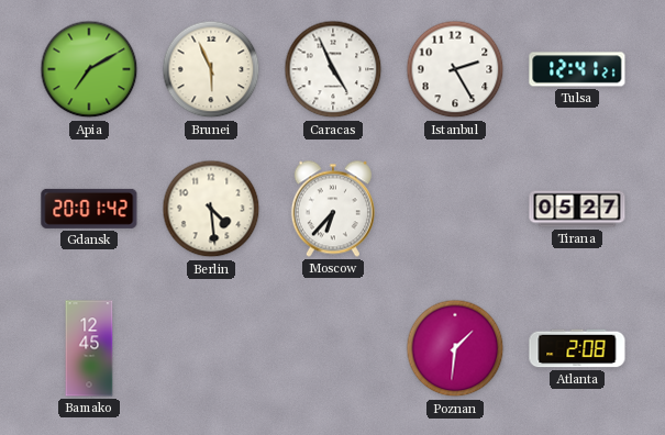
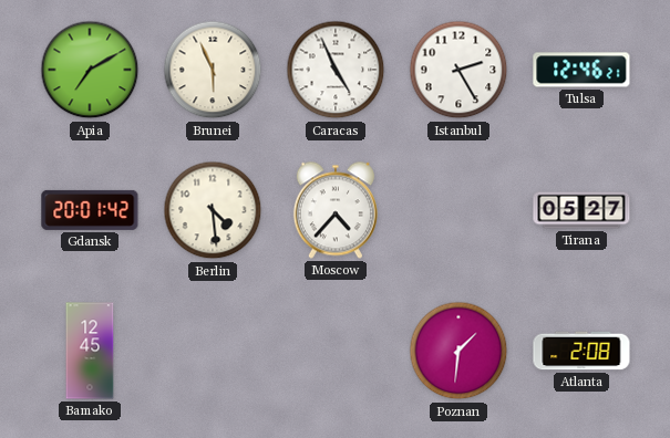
Tulsa: 12:41 -> 12:46 (581, 70)
Moscow: 6:37 -> 4:37 (336, 210)
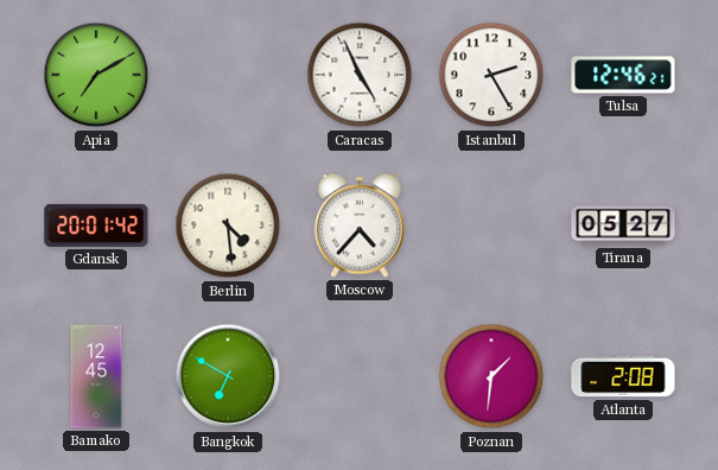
Brunei: 5:56 -> none (213, 70)
Bangkok: none -> 6:50 (228, 376)
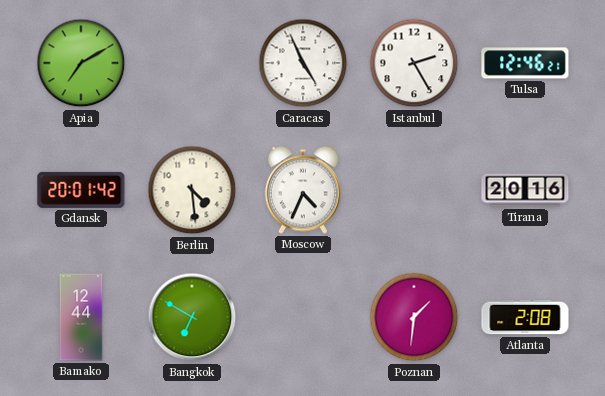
Moscow: 4:37 -> 4:34 (303, 190)
Tirana: 05:27 -> 20:16 (525, 190)
Bamako: 12:45 -> 12:44 (81, 317)
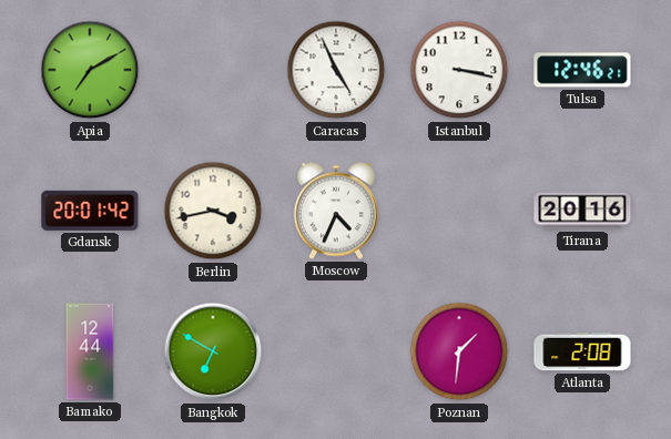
Istanbul: 2:25 -> 3:17 (459, 70)
Berlin: 4:29 -> 3:43 (213, 211)
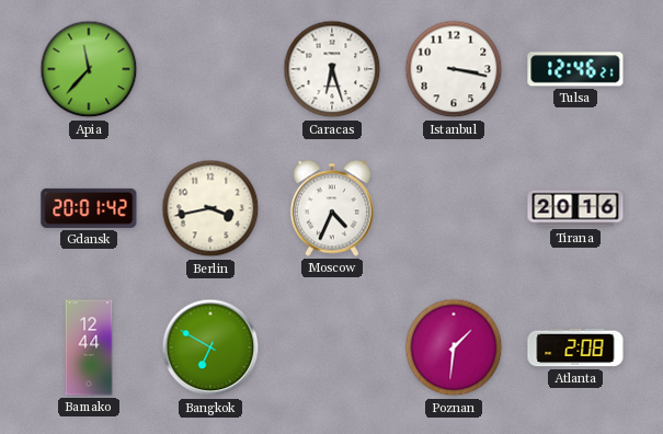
Apia: 7:10 -> 11:37 (89, 69)
Caracas: 4:56 -> 6:27 (332, 69)
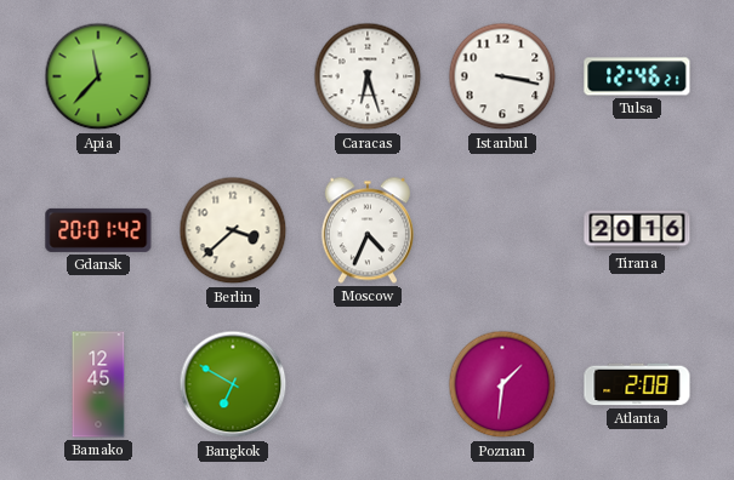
Berlin: 3:43 -> 3:38 (233, 230)
Bamako: 12:44 -> 12:45 (98, 384)
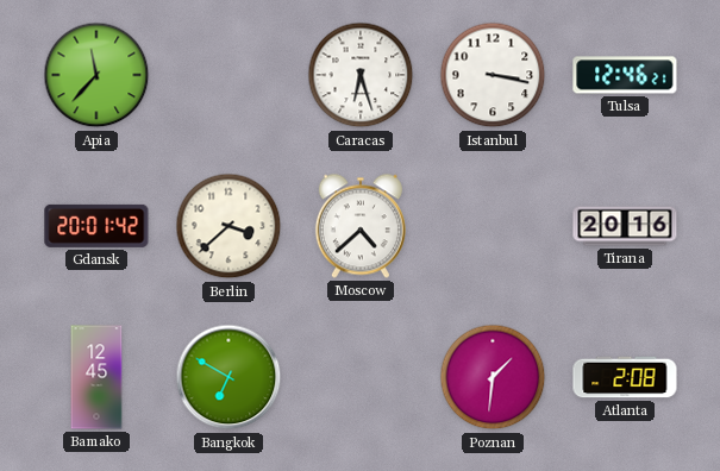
Moscow: 4:34 -> 4:38 (361, 226)
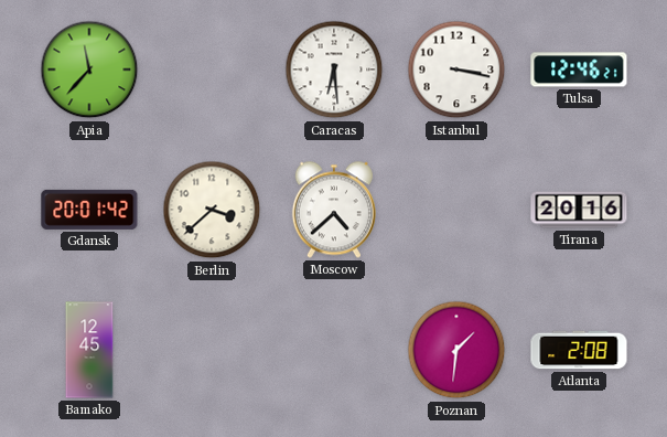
Caracas: 6:27 -> 6:29 (334, 70)
Bangkok: 6:50 -> none (228, 377)
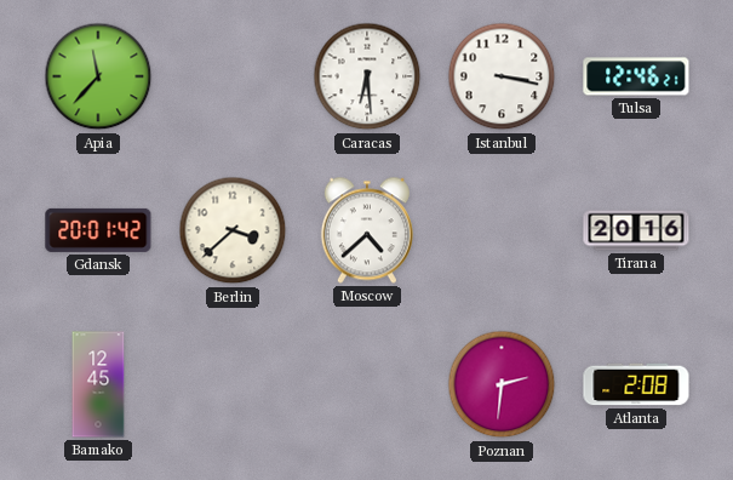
Poznan: 1:31 -> 2:31 (502, 384)
